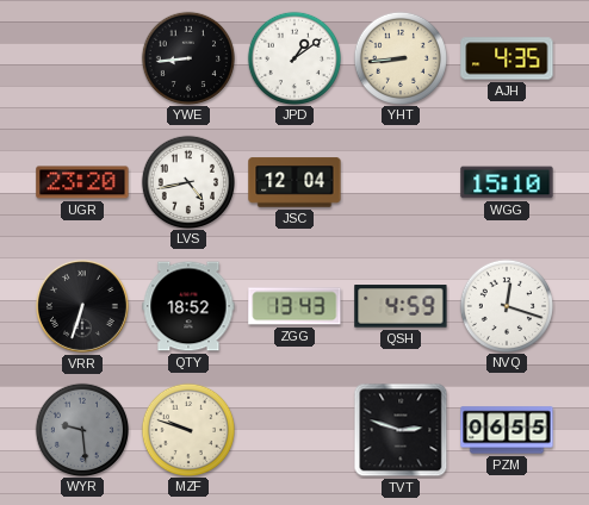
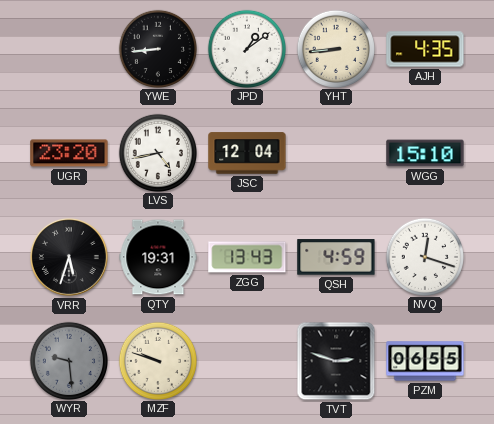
VRR: 6:33 -> 5:33 (69, 257)
QTY: 18:52 -> 19:31 (158, 257)
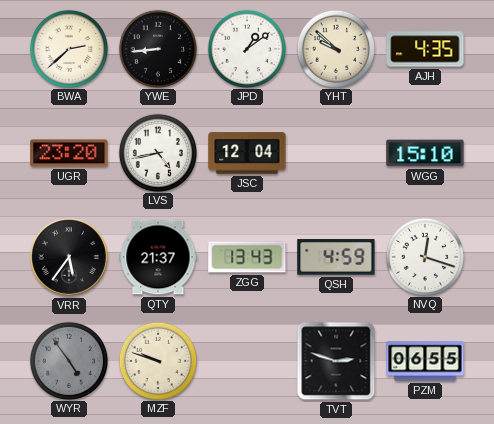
BWA: none -> 2:38 (68, 48)
YHT: 8:44 -> 9:52 (335, 48)
VRR: 5:33 -> 5:36 (69, 257)
QTY: 19:31 -> 21:37 (158, 257)
WYR: 9:29 -> 4:54 (68, 360)
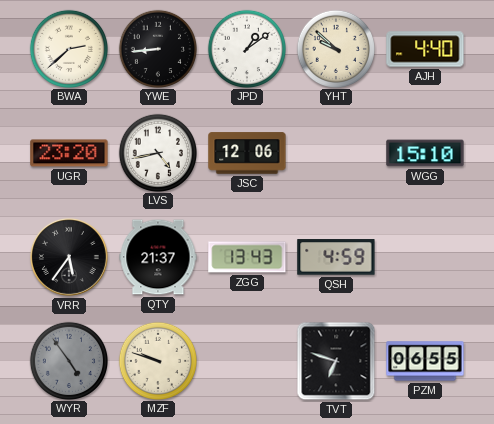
AJH: 4:35 -> 4:40 (425, 49)
JSC: 12:04 -> 12:06 (247, 153)
NVQ: 12:18 -> none (424, 256)
TVT: 2:48 -> 6:48 (336, 361)
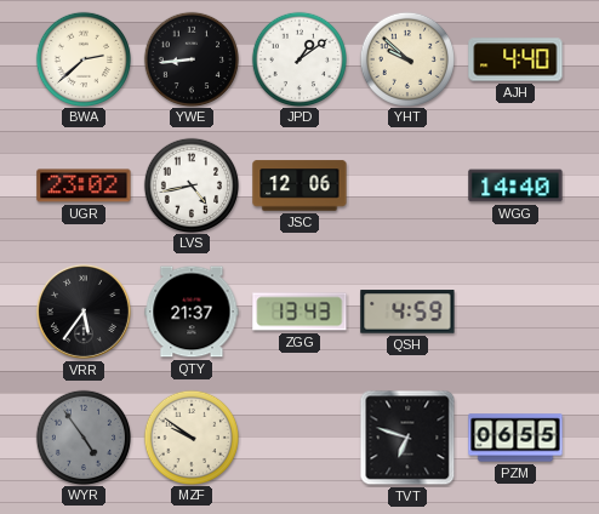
UGR: 23:20 -> 23:02 (84, 185)
WGG: 15:10 -> 14:40 (515, 185)
MZF: 9:48 -> 9:51 (190, 436)
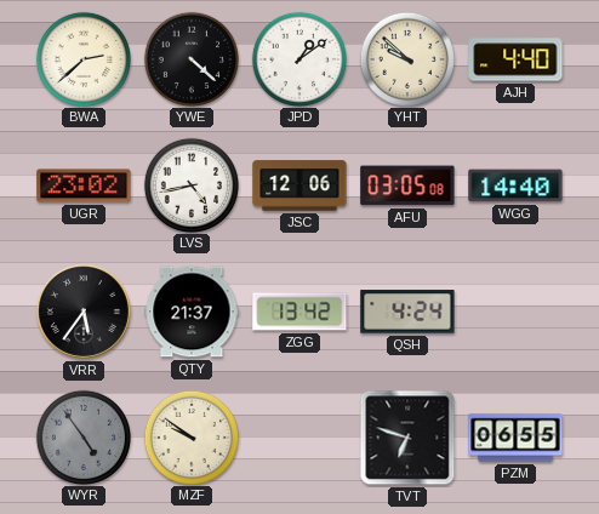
YWE: 8:44 -> 4:22 (190, 58)
AFU: none -> 03:05 (407, 185)
ZGG: 13:43 -> 13:42 (299, 312)
QSH: 4:59 -> 4:24 (407, 312)
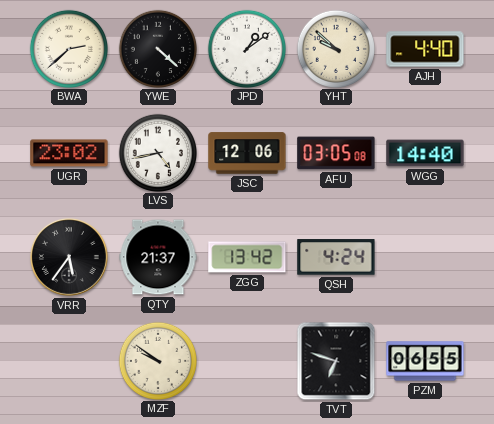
WYR: 4:54 -> none (82, 436)
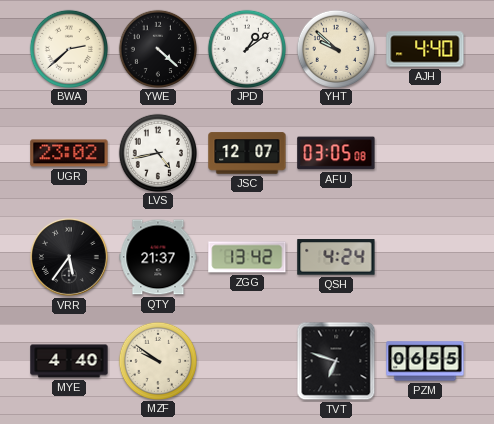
JSC: 12:06 -> 12:07 (247, 153)
WGG: 14:40 -> none (425, 153)
MYE: none -> 4:40 (69, 361)
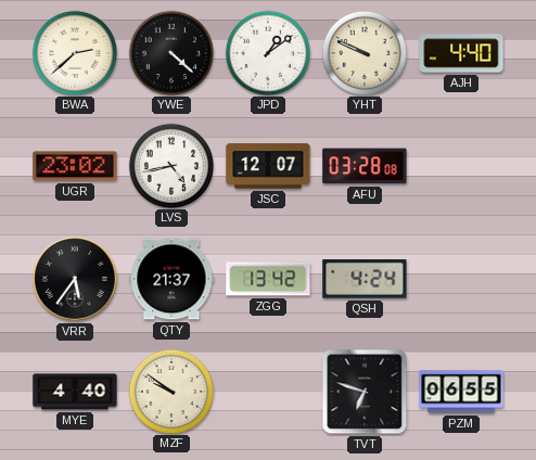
YHT: 9:52 -> 9:49 (363, 52)
AFU: 03:05 -> 03:28 (365, 166)
